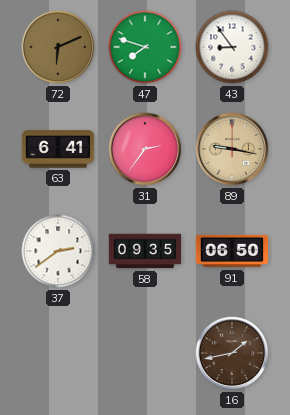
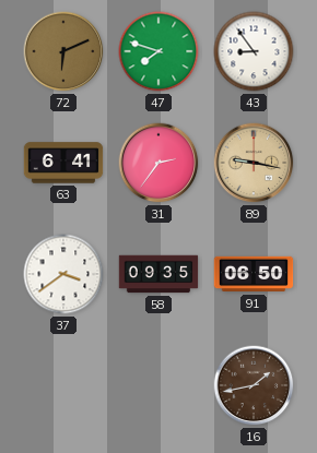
37: 2:39 -> 3:39 (63, 274)
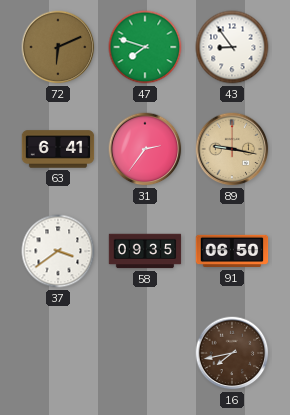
16: 1:43 -> 7:43 (232, 353)
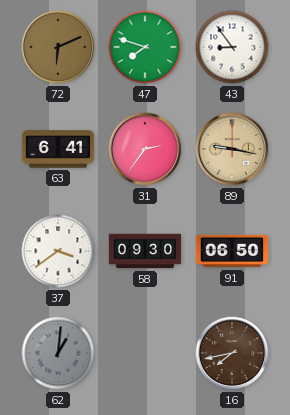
58: 09:35 -> 09:30 (145, 251)
62: none -> 1:01 (58, 353)
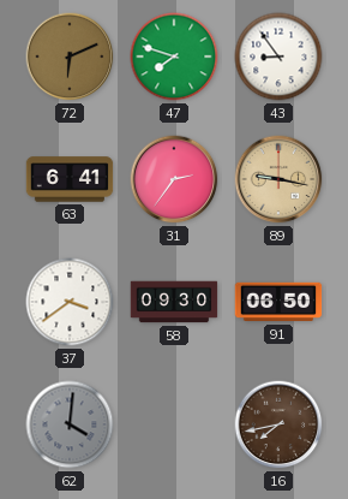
62: 1:01 -> 4:01 (70, 424)
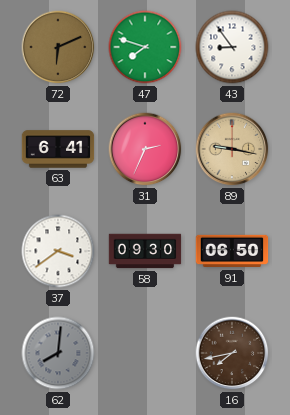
31: 2:36 -> 2:34 (145, 149)
62: 4:01 -> 8:01 (58, 353)
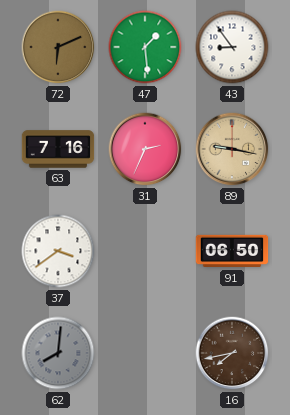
47: 7:48 -> 1:29 (145, 47)
63: 6:41 -> 7:16 (58, 149)
58: 09:30 -> none (145, 251)
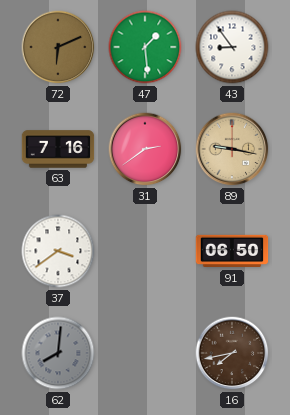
31: 2:34 -> 2:39 (145, 149)
